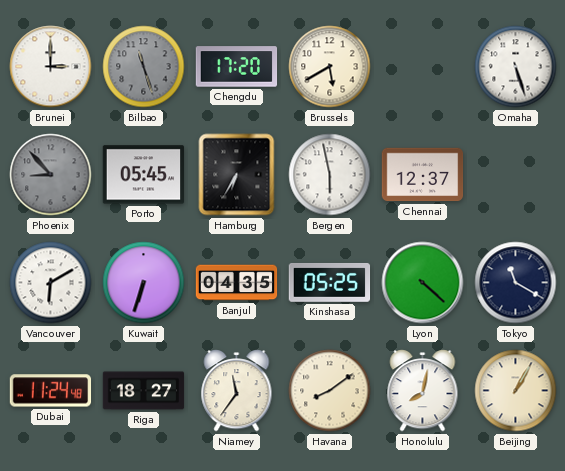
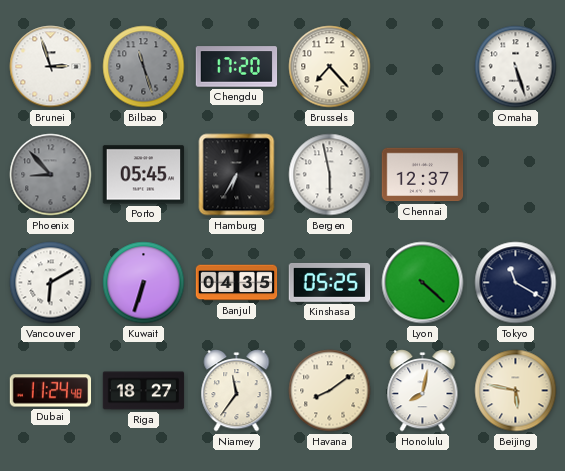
Brunei: 3:00 -> 2:57 (51, 67)
Brussels: 5:40 -> 7:23 (330, 67)
Beijing: 1:05 -> 5:47 (516, 391)
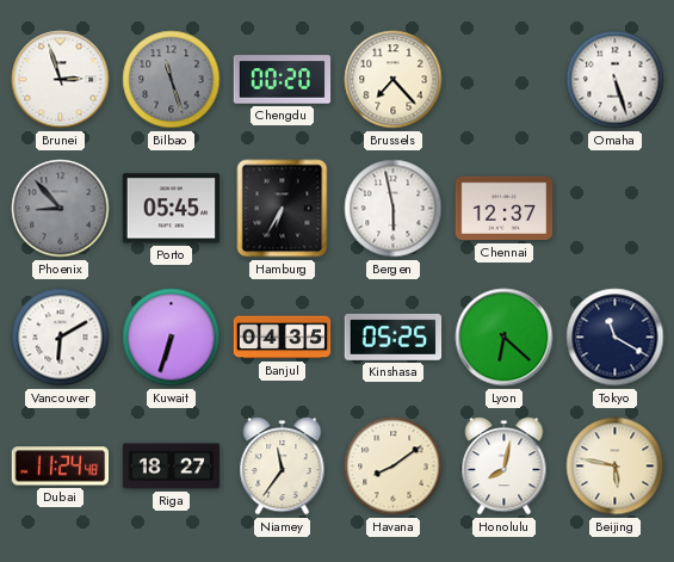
Chengdu: 17:20 -> 00:20 (283, 80)
Lyon: 4:22 -> 6:22 (505, 338)
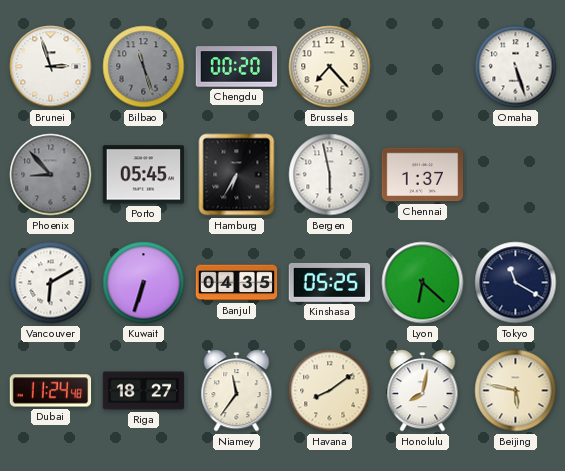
Chennai: 12:37 -> 1:37 (423, 175)
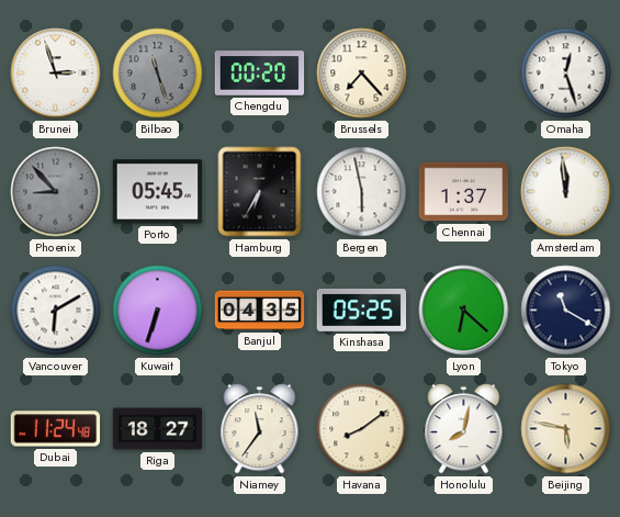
Omaha: 5:27 -> 12:27 (566, 74)
Amsterdam: none -> 11:59 (566, 192)
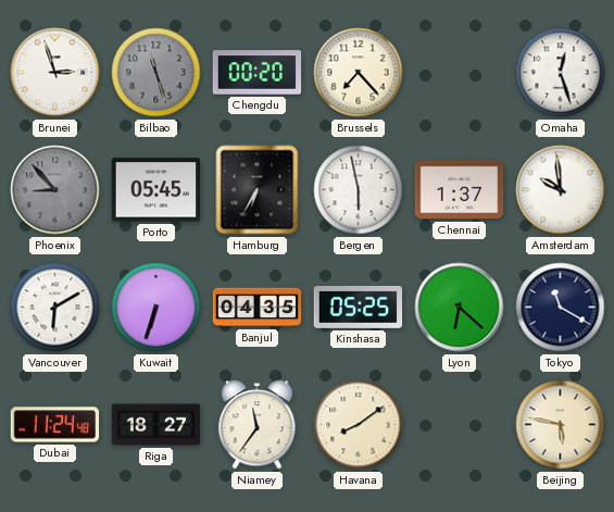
Amsterdam: 11:59 -> 9:59 (561, 190)
Honolulu: 8:02 -> none (464, 429)
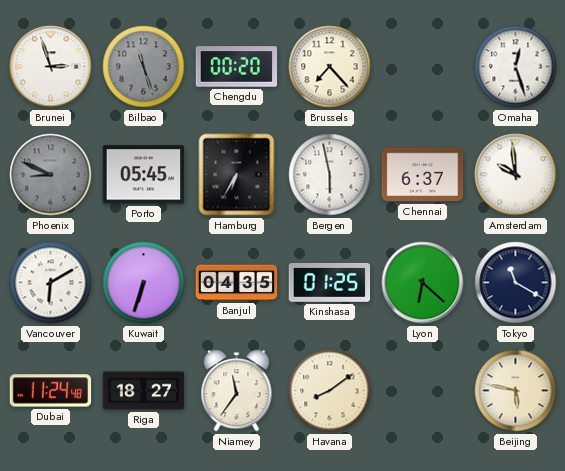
Phoenix: 8:53 -> 8:49 (51, 175)
Chennai: 1:37 -> 6:37 (423, 175)
Kinshasa: 05:25 -> 01:25 (330, 282)
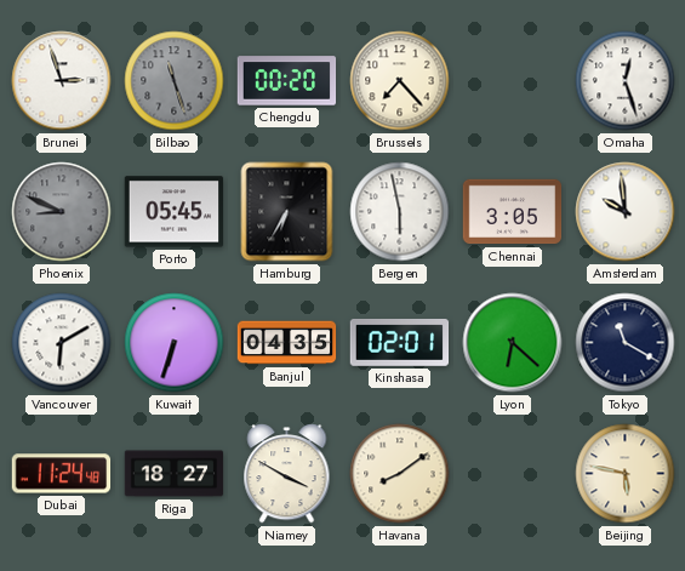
Chennai: 6:37 -> 3:05 (513, 212)
Kinshasa: 01:25 -> 02:01 (400, 342)
Niamey: 11:36 -> 3:50 (287, 474)
